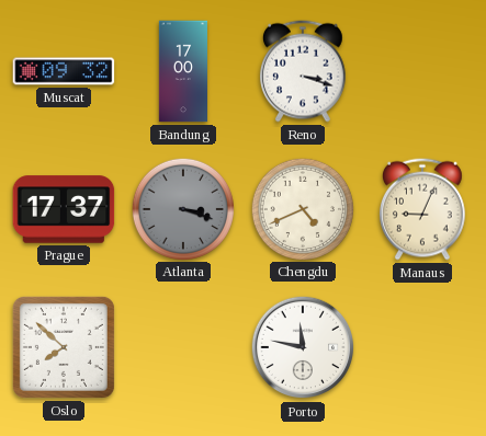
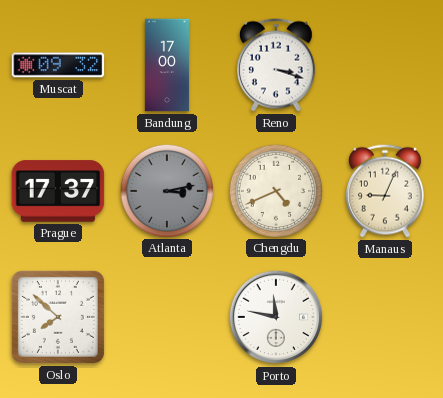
Atlanta: 3:18 -> 3:13 (166, 190)
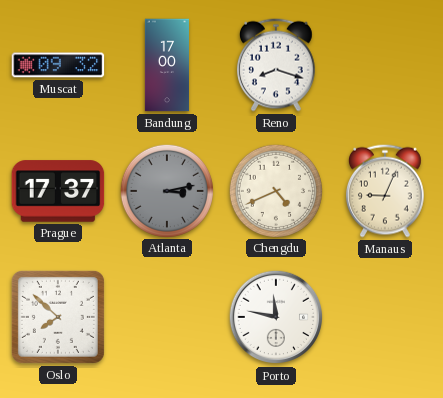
Reno: 3:18 -> 8:18 (276, 65)
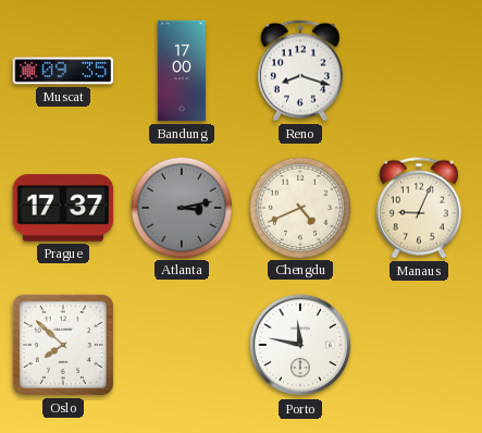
Muscat: 09:32 -> 09:35 (63, 71)
